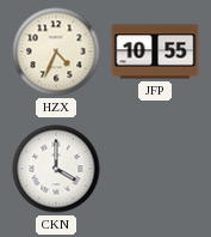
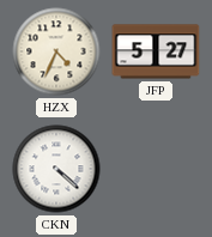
JFP: 10:55 -> 5:27 (156, 51)
CKN: 4:00 -> 4:22 (56, 169)
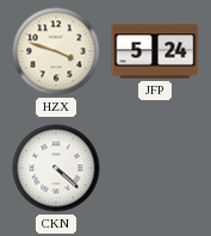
HZX: 4:34 -> 3:48 (56, 51)
JFP: 5:27 -> 5:24 (155, 51)
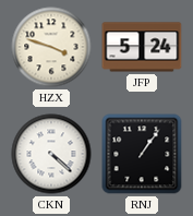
RNJ: none -> 1:06 (142, 154)
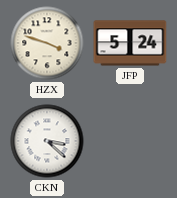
CKN: 4:22 -> 3:22 (47, 141)
RNJ: 1:06 -> none (142, 154)
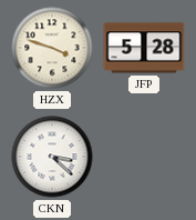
JFP: 5:24 -> 5:28 (144, 48)
